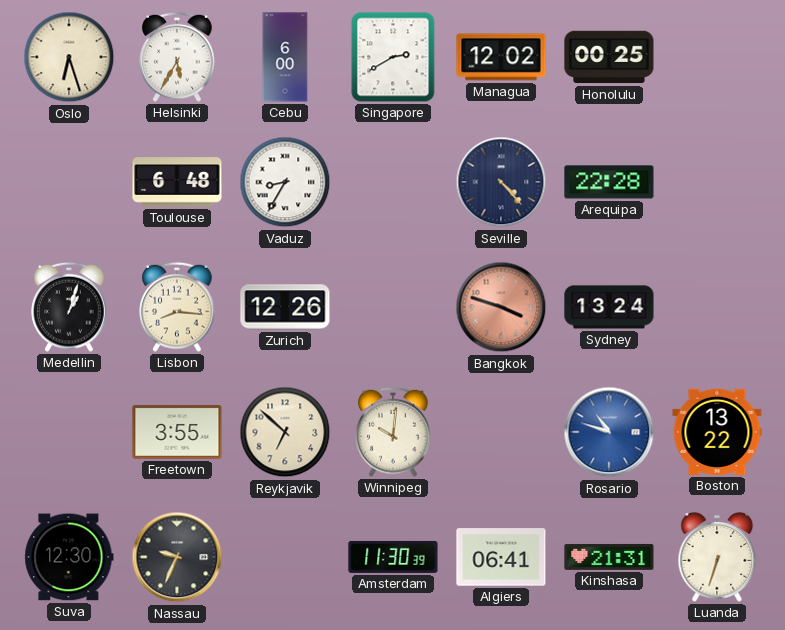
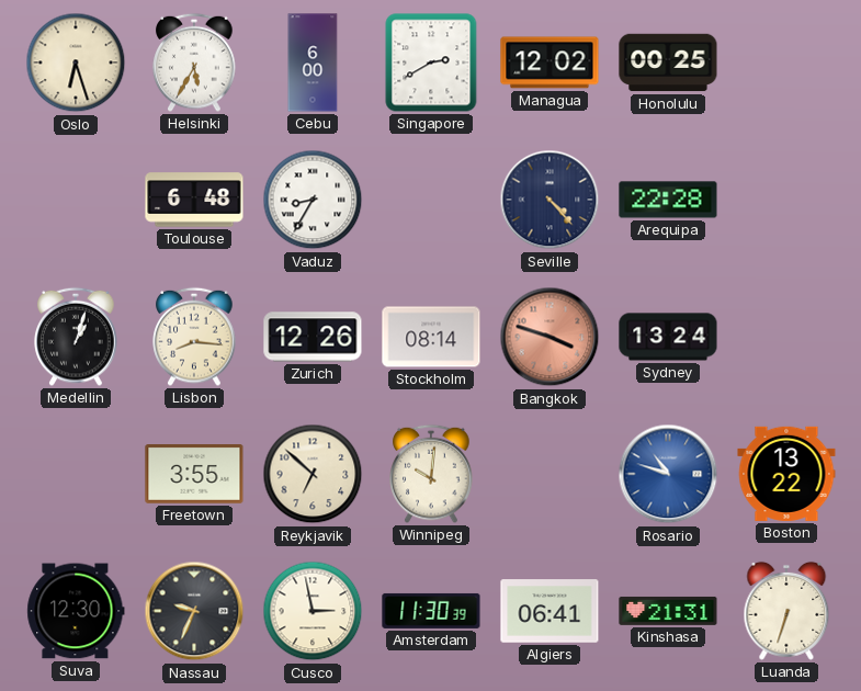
Stockholm: none -> 08:14 (431, 337)
Cusco: none -> 2:58 (313, 611)
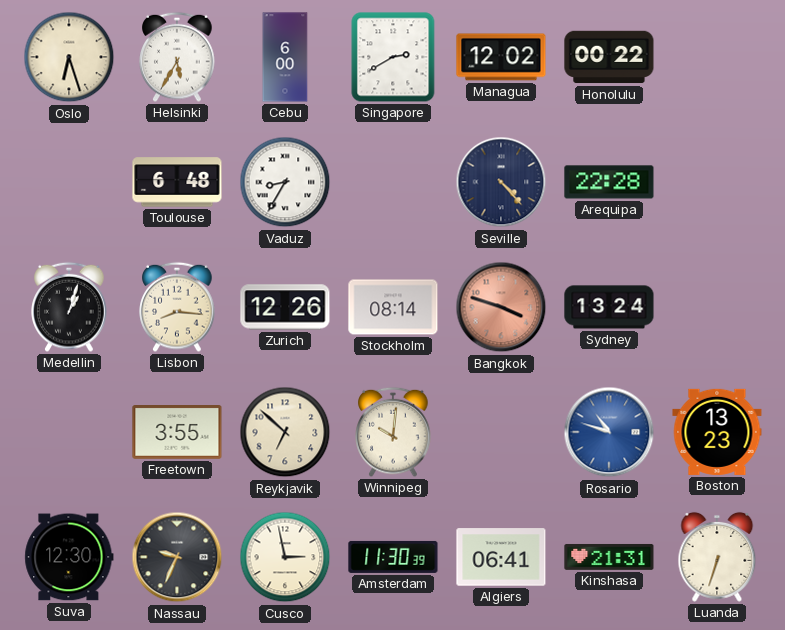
Honolulu: 00:25 -> 00:22 (609, 57)
Boston: 13:22 -> 13:23 (717, 432)
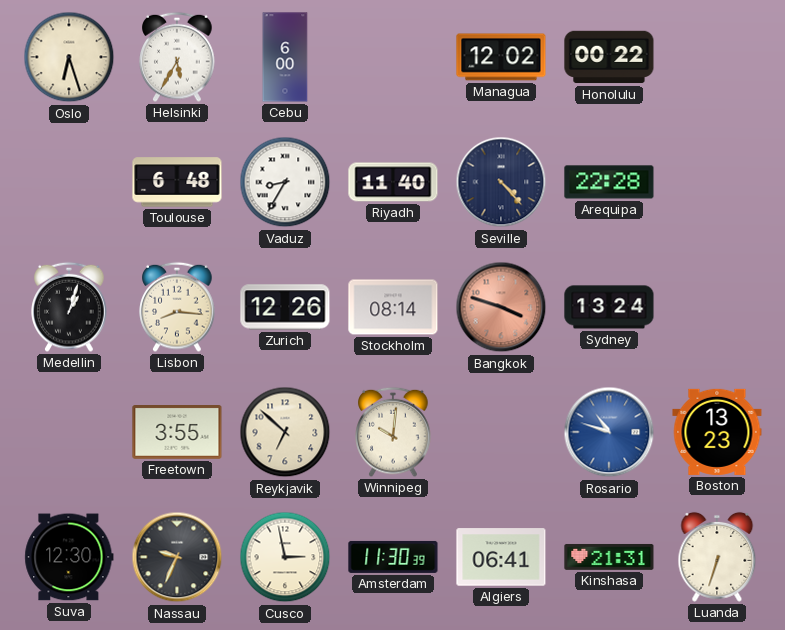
Singapore: 2:40 -> none (393, 57)
Riyadh: none -> 11:40 (393, 182)
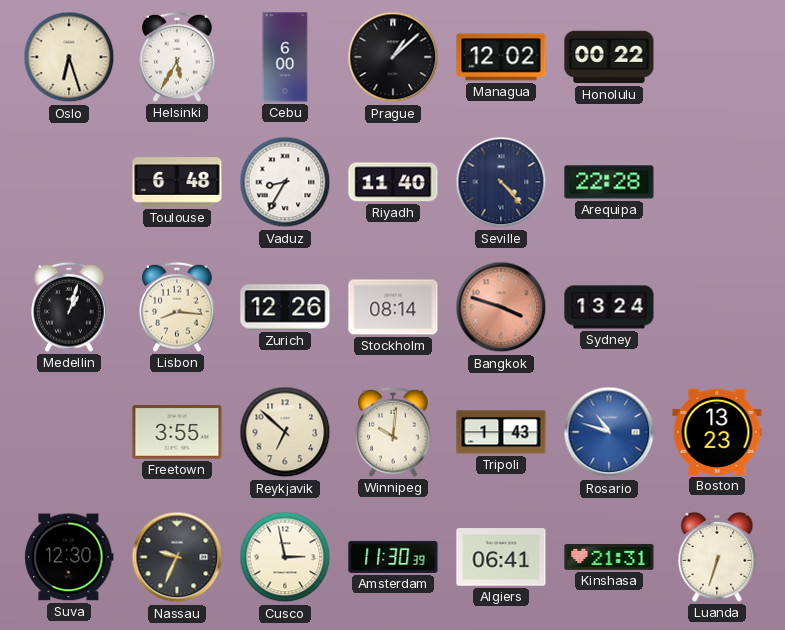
Prague: none -> 1:08 (393, 57)
Tripoli: none -> 1:43 (501, 432)
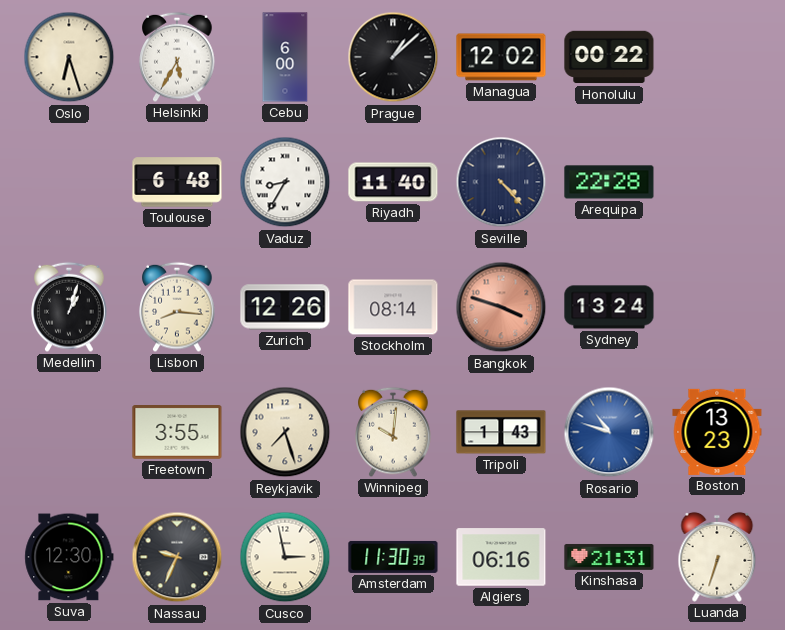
Reykjavik: 6:52 -> 7:27 (285, 432)
Algiers: 06:41 -> 06:16 (501, 557)
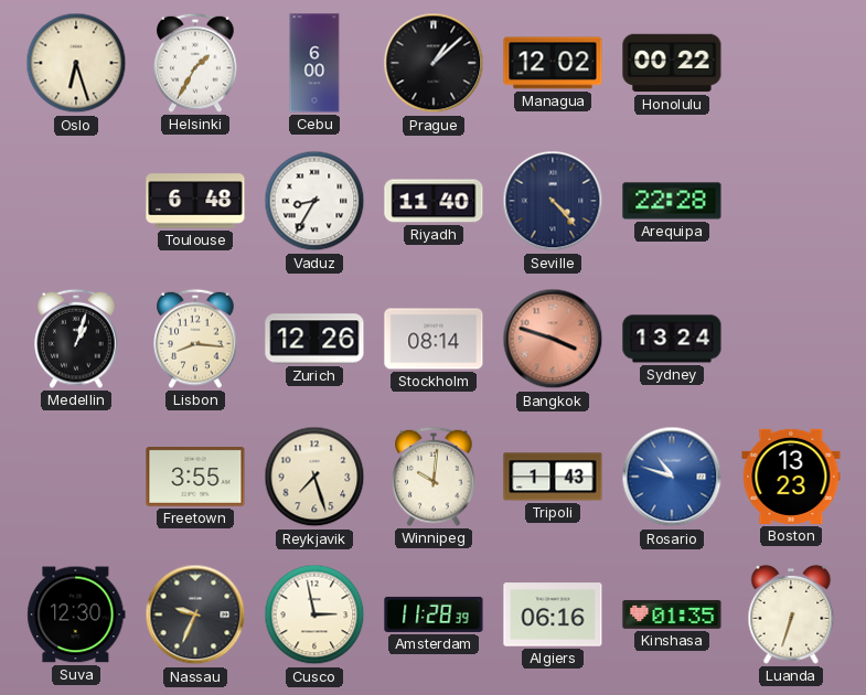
Helsinki: 5:35 -> 1:35 (195, 63)
Amsterdam: 11:30 -> 11:28 (434, 614)
Kinshasa: 21:31 -> 01:35 (672, 614)
